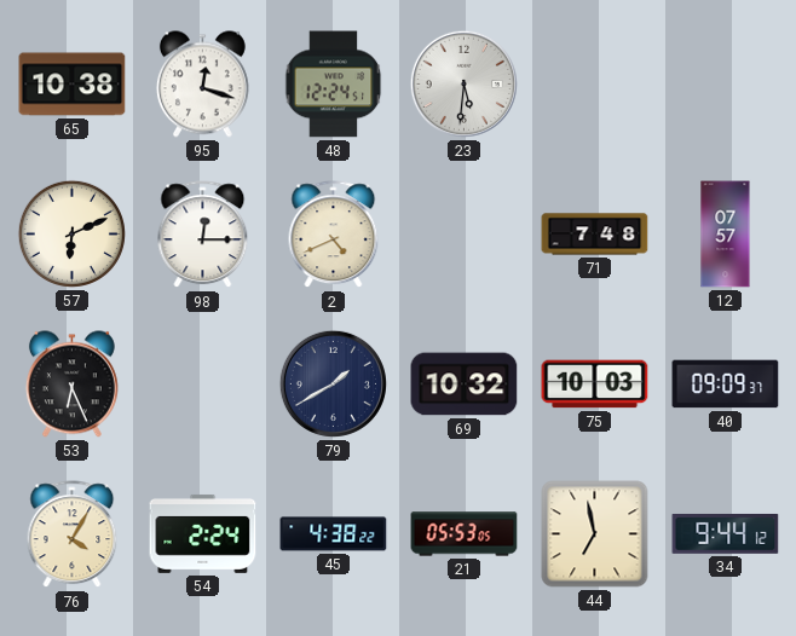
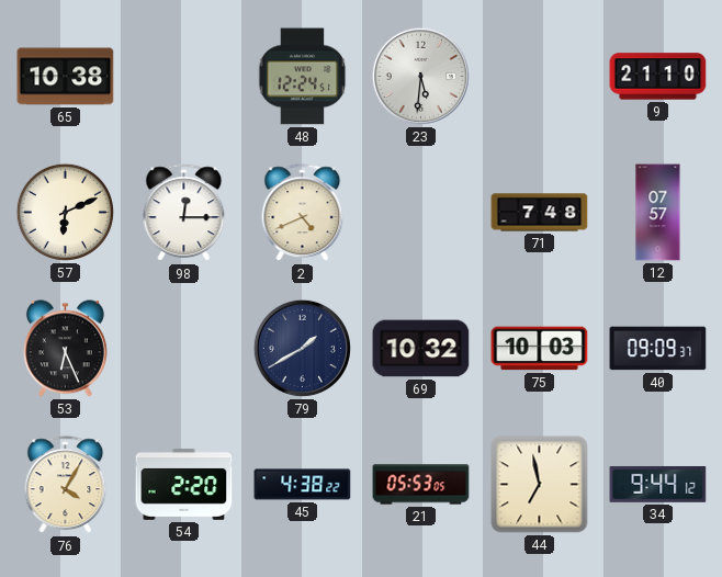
95: 12:18 -> none (202, 85)
9: none -> 21:10 (658, 77)
54: 2:24 -> 2:20 (184, 484)
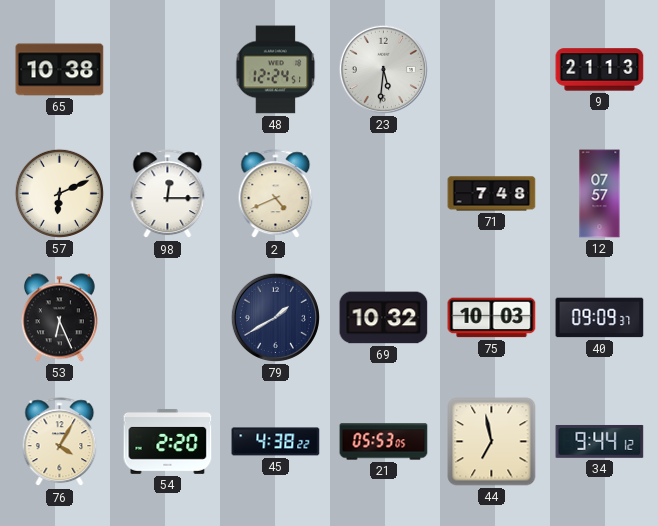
9: 21:10 -> 21:13 (600, 70)
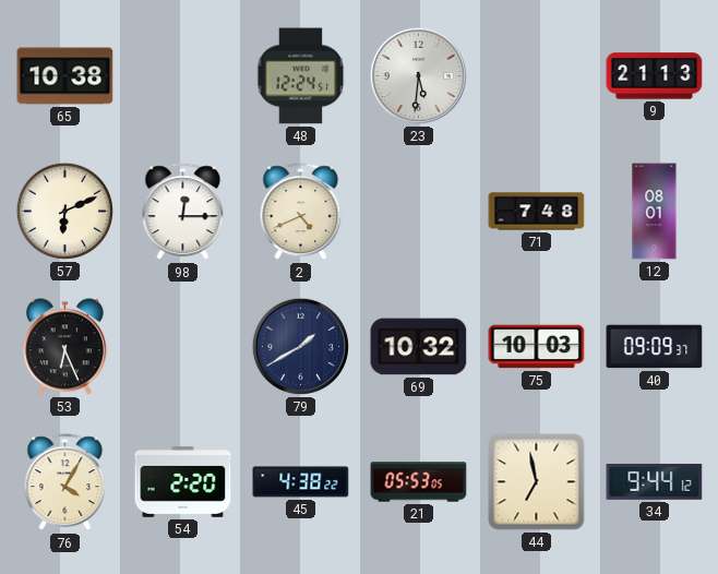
12: 07:57 -> 08:01 (655, 212)
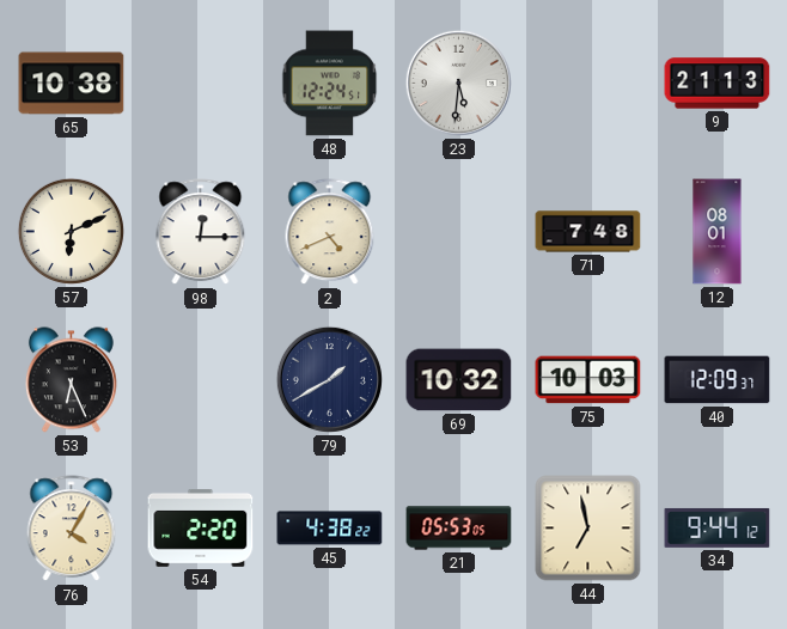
40: 09:09 -> 12:09 (718, 380)
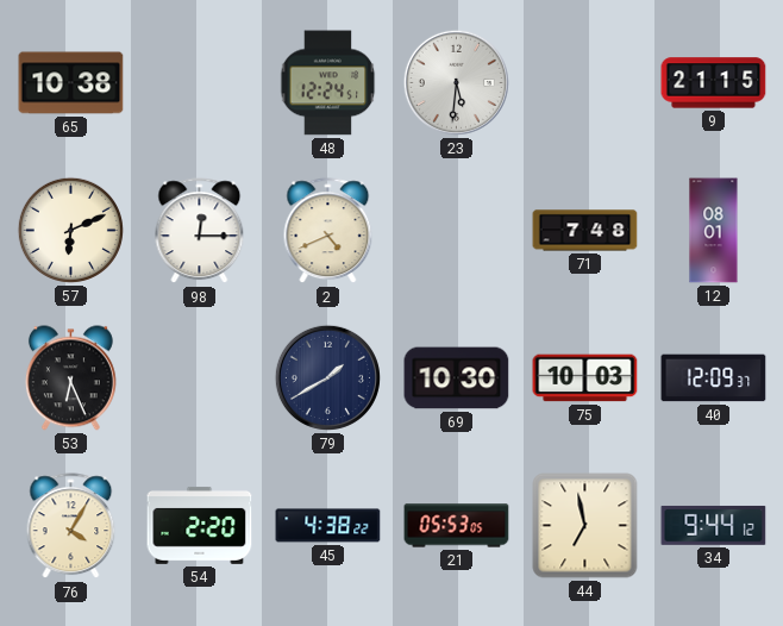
9: 21:13 -> 21:15 (714, 83)
69: 10:32 -> 10:30 (457, 378)
